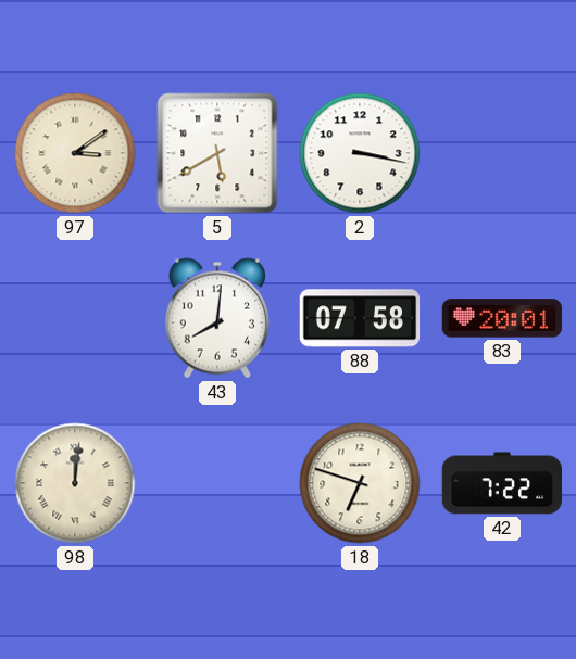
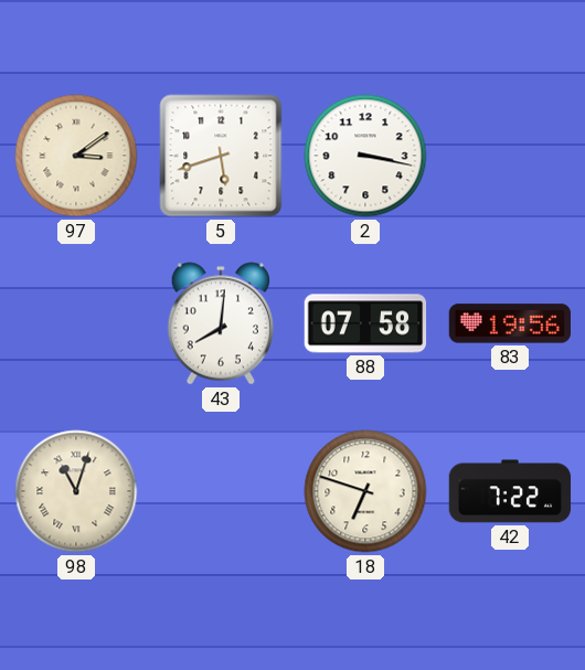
5: 5:40 -> 5:42 (221, 156)
83: 20:01 -> 19:56 (509, 323)
98: 12:01 -> 11:03 (76, 491)
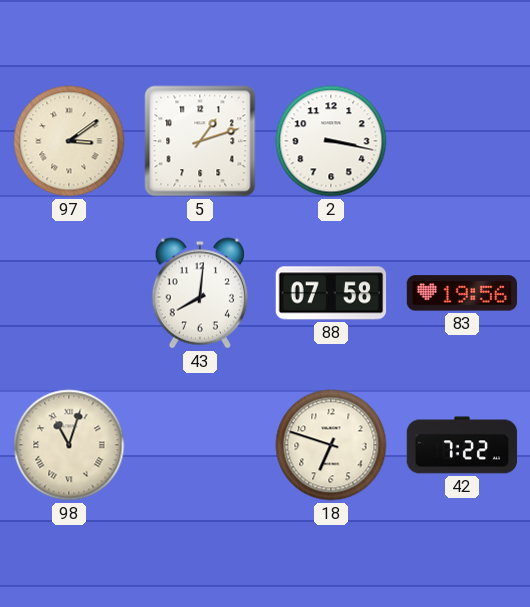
5: 5:42 -> 1:12 (200, 141)
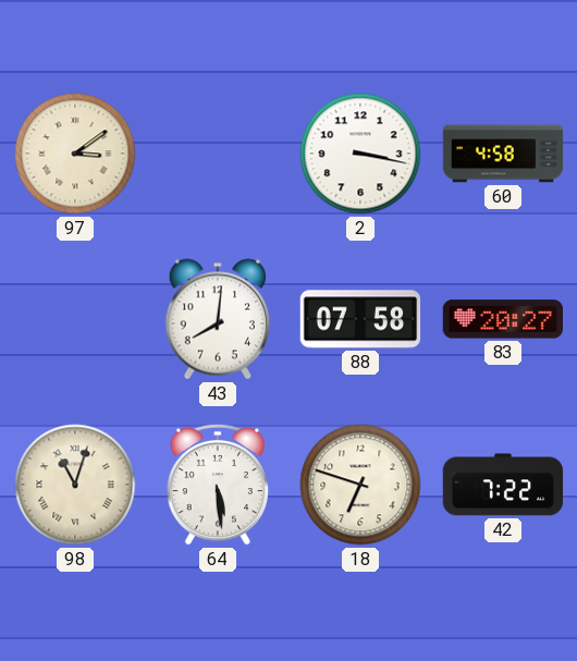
5: 1:12 -> none (200, 141)
60: none -> 4:58 (503, 154)
83: 19:56 -> 20:27 (502, 319)
64: none -> 5:29 (217, 485)
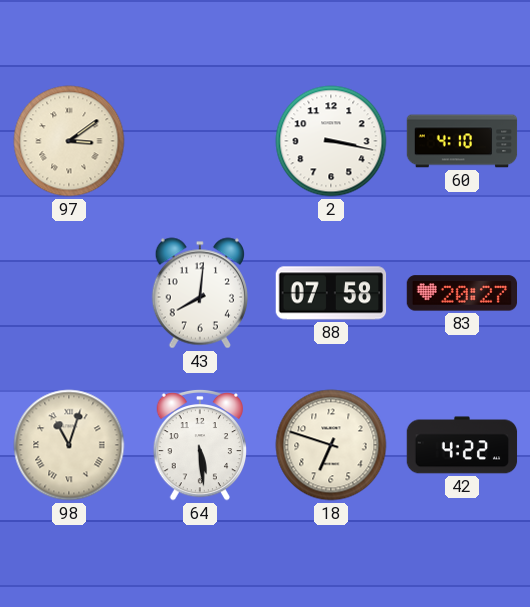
60: 4:58 -> 4:10 (462, 141)
42: 7:22 -> 4:22 (462, 445)
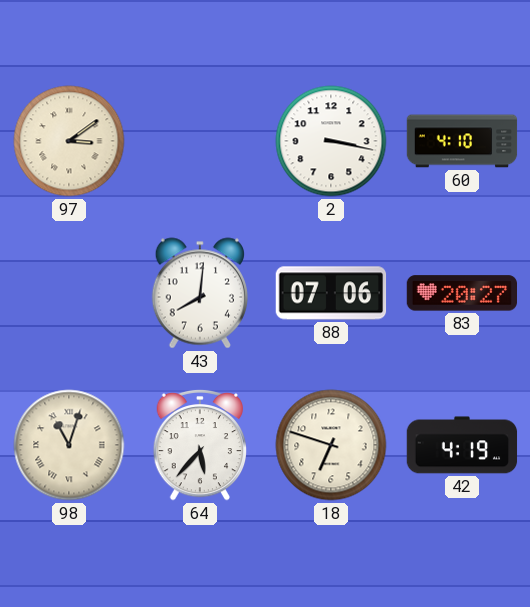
88: 07:58 -> 07:06 (331, 293)
64: 5:29 -> 5:37 (199, 445)
42: 4:22 -> 4:19 (462, 445)
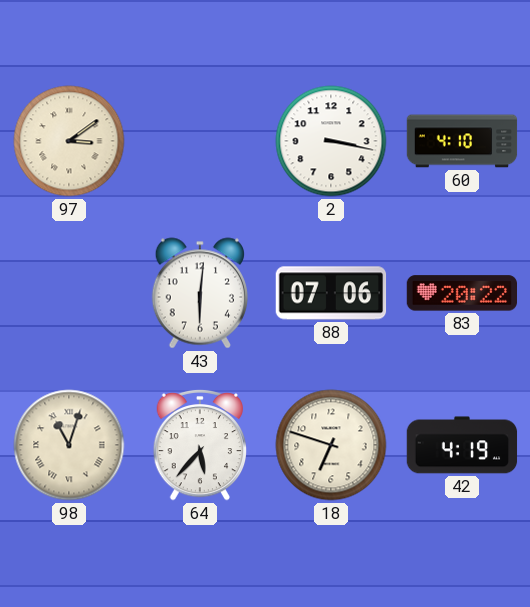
43: 8:01 -> 6:01 (199, 293)
83: 20:27 -> 20:22 (461, 293)
